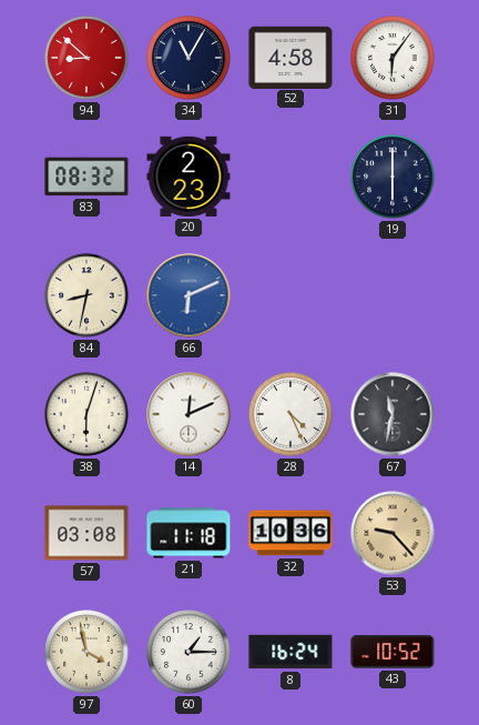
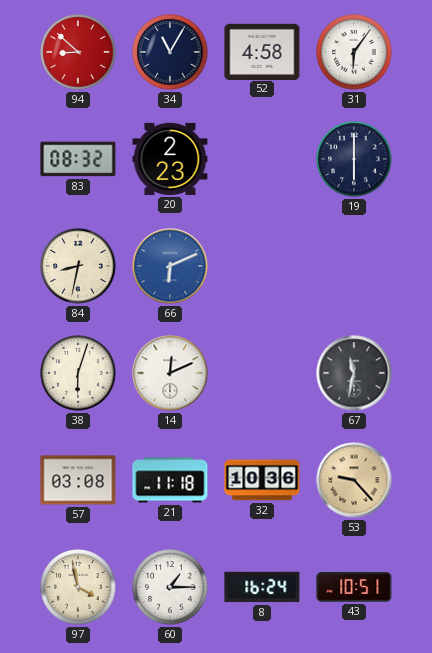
28: 4:26 -> none (291, 414)
43: 10:52 -> 10:51 (354, 587)
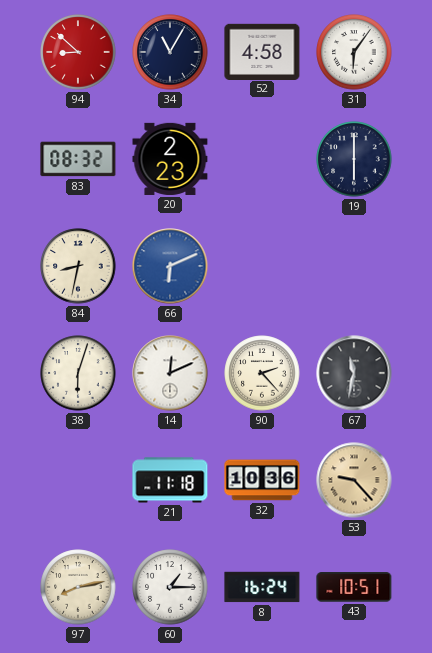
90: none -> 2:23 (262, 373)
57: 03:08 -> none (78, 480)
97: 3:58 -> 8:13 (78, 587)
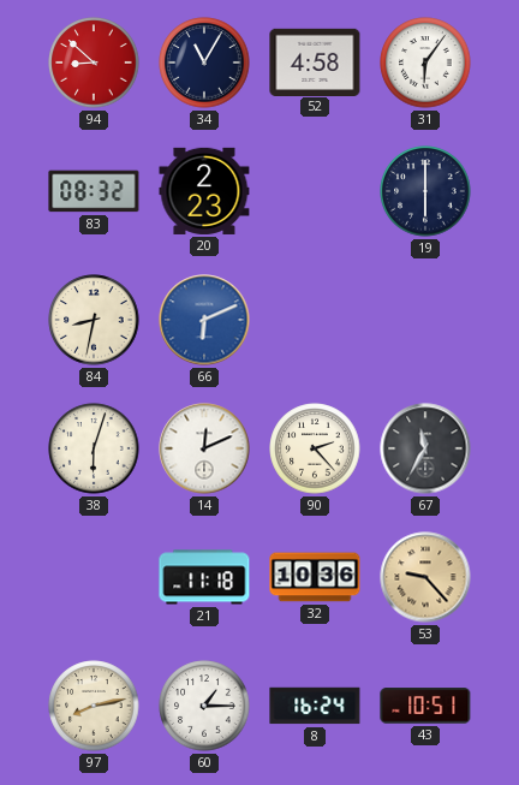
67: 11:32 -> 11:35 (425, 448)
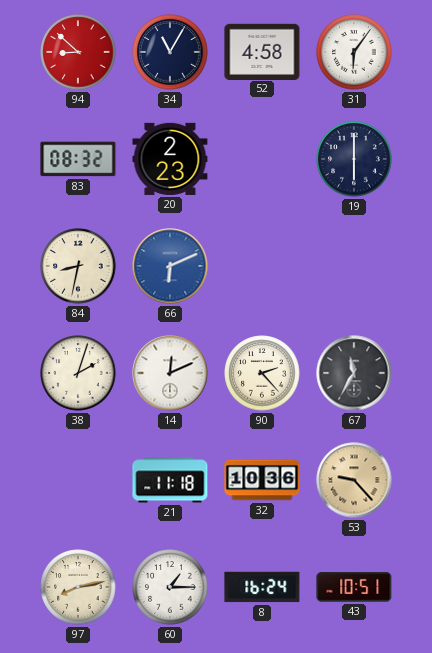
38: 6:03 -> 2:03 (78, 373)
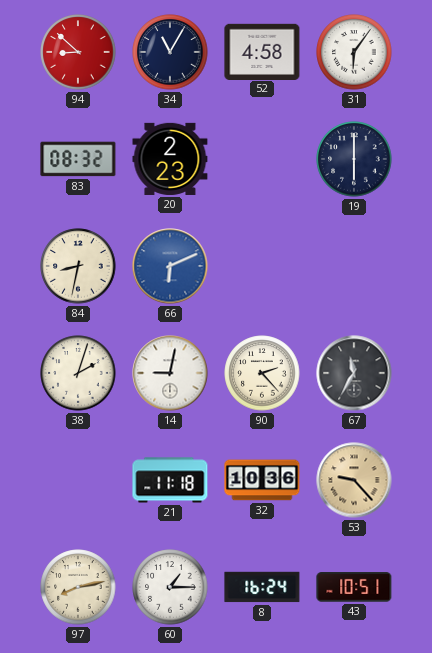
14: 12:11 -> 9:02 (170, 373)
